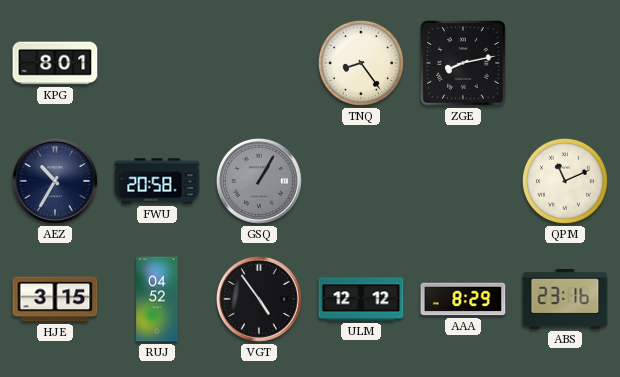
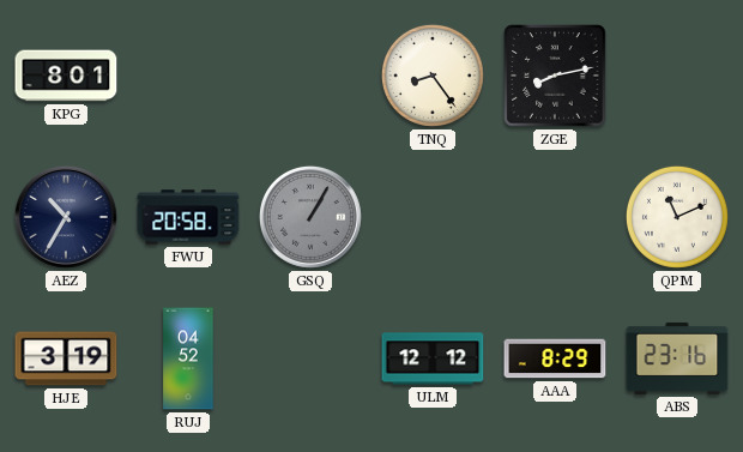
HJE: 3:15 -> 3:19 (66, 358)
VGT: 4:54 -> none (259, 299)
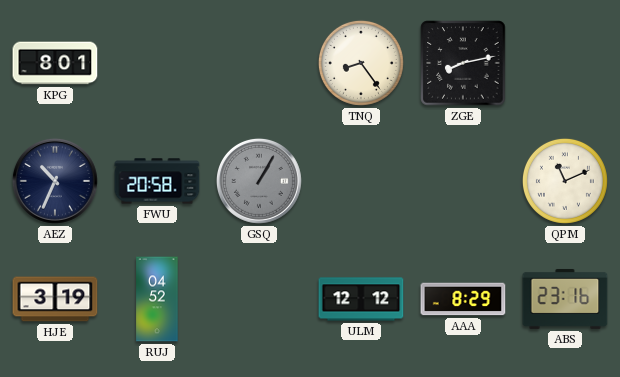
AEZ: 10:35 -> 10:34 (55, 181)
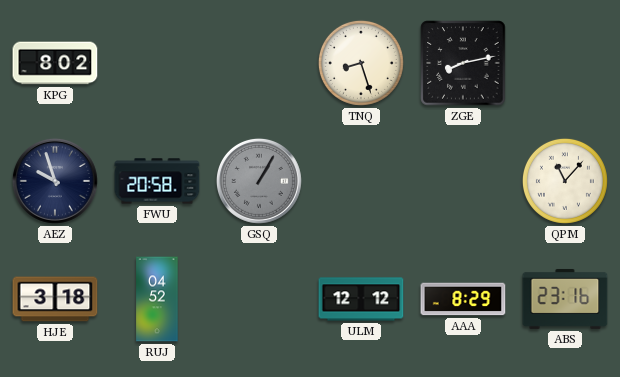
KPG: 8:01 -> 8:02 (55, 63)
TNQ: 8:24 -> 8:27 (361, 63)
AEZ: 10:34 -> 9:57 (55, 181)
QPM: 11:11 -> 11:07 (565, 181)
HJE: 3:19 -> 3:18 (55, 299)
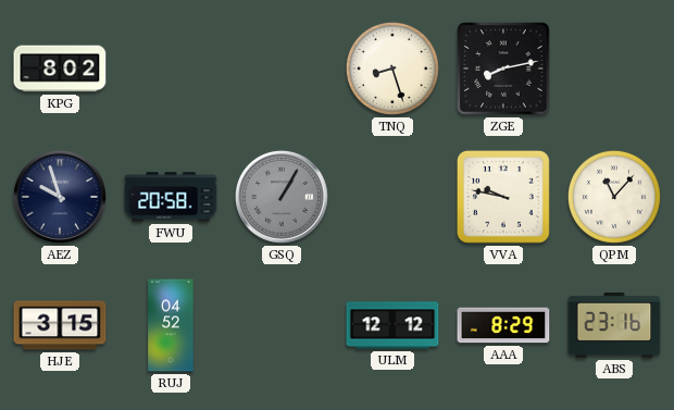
VVA: none -> 9:47 (504, 198)
HJE: 3:18 -> 3:15 (60, 325)
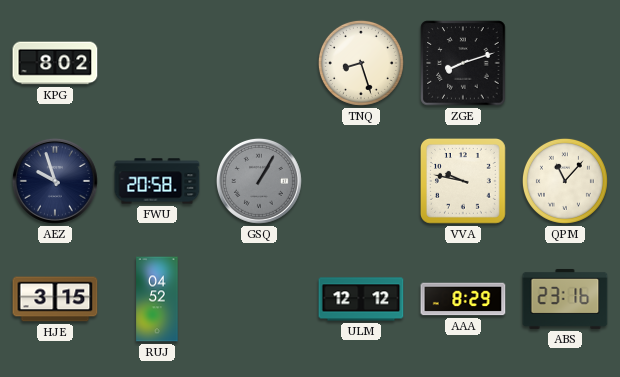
ZGE: 8:13 -> 8:12 (463, 63)
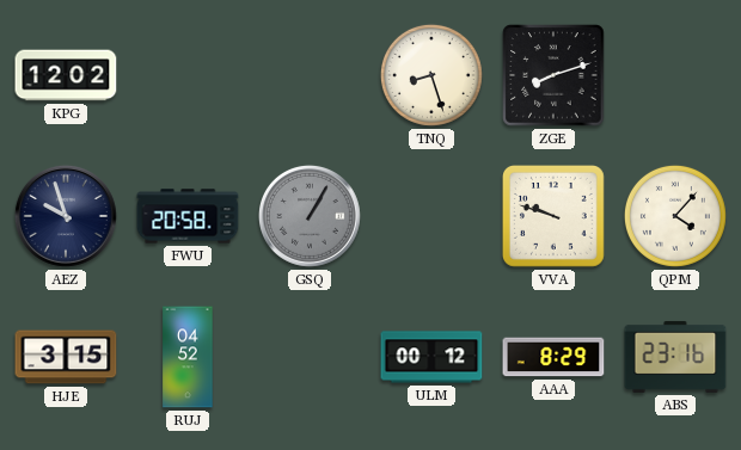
KPG: 8:02 -> 12:02 (66, 75)
VVA: 9:47 -> 9:48 (555, 217)
QPM: 11:07 -> 4:07 (675, 216)
ULM: 12:12 -> 00:12 (431, 357)
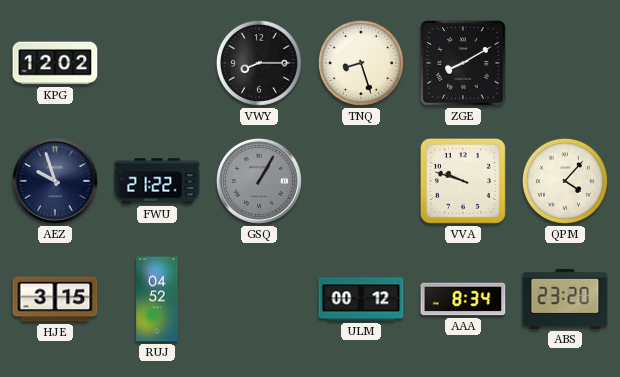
VWY: none -> 8:15 (259, 63)
ZGE: 8:12 -> 8:10 (463, 63)
FWU: 20:58 -> 21:22 (157, 181)
AAA: 8:29 -> 8:34 (463, 299)
ABS: 23:16 -> 23:20 (565, 299)
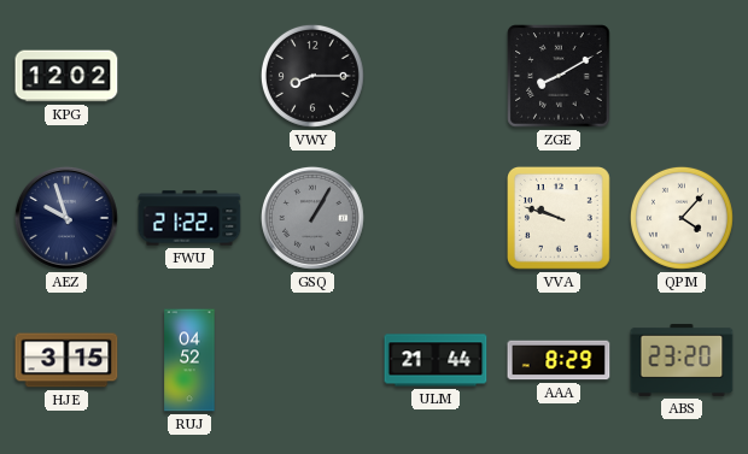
TNQ: 8:27 -> none (361, 63)
ULM: 00:12 -> 21:44 (436, 360)
AAA: 8:34 -> 8:29 (559, 360)
